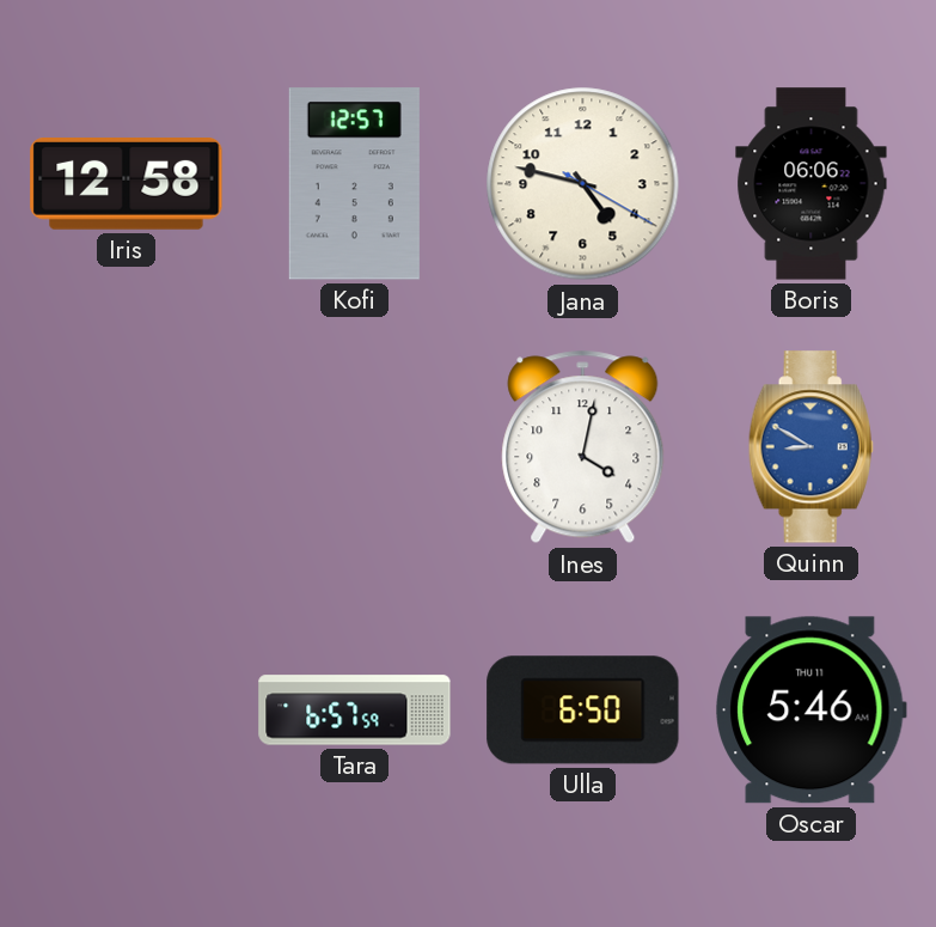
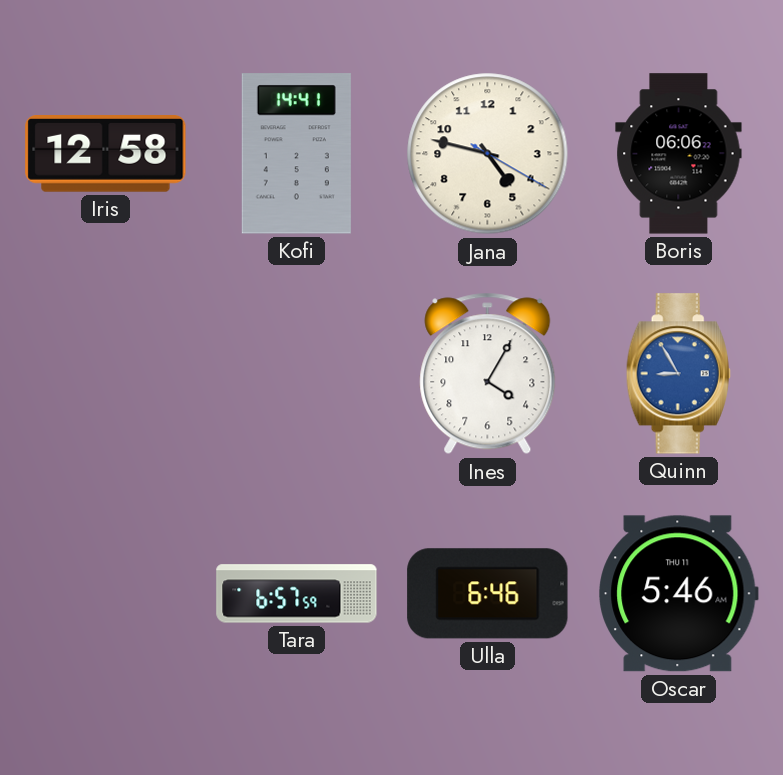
Kofi: 12:57 -> 14:41 (296, 154)
Ines: 4:02 -> 4:05 (488, 374)
Quinn: 8:50 -> 8:55 (678, 374)
Ulla: 6:50 -> 6:46 (488, 594)
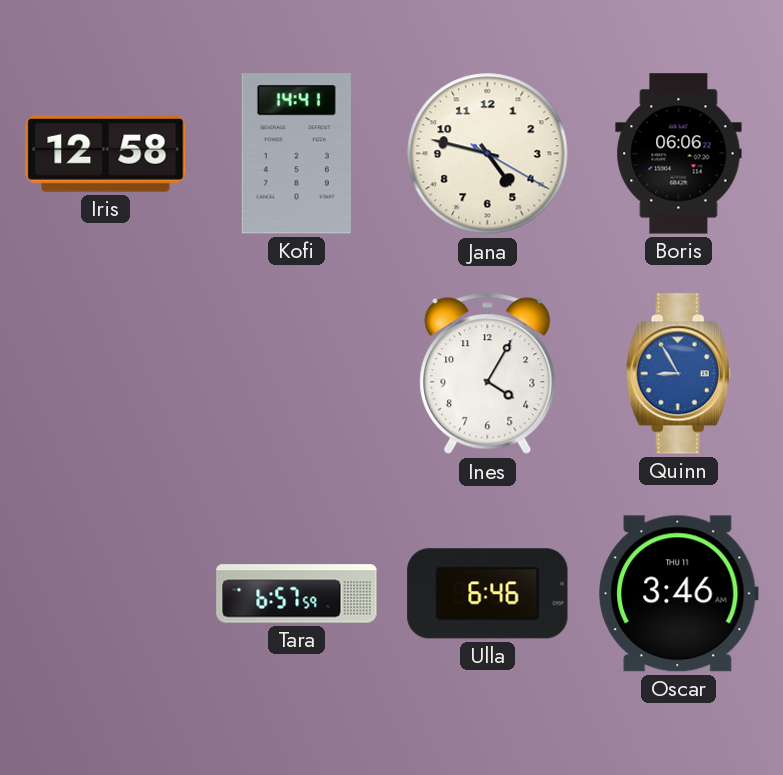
Oscar: 5:46 -> 3:46 (679, 594)
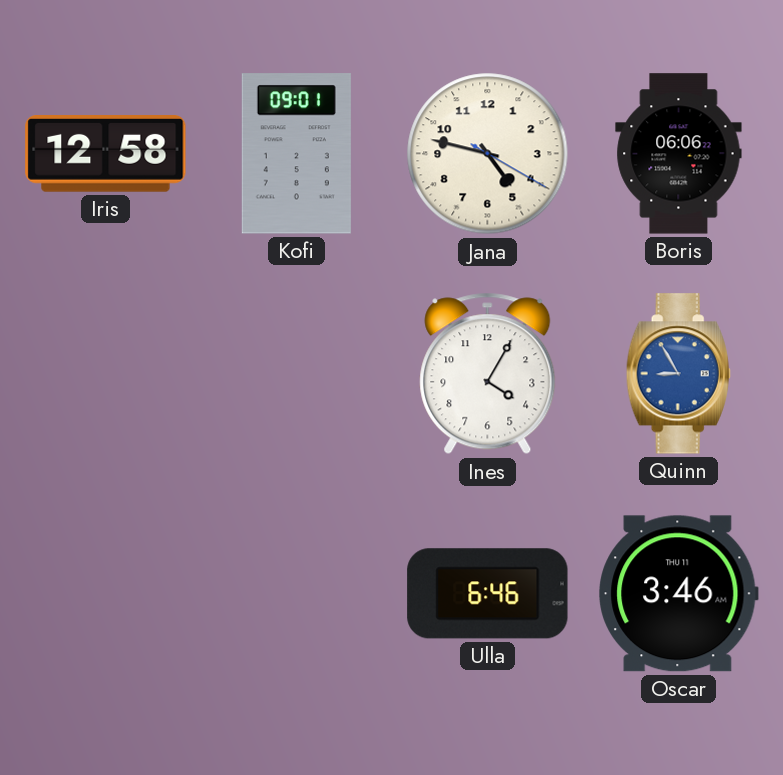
Kofi: 14:41 -> 09:01 (296, 154)
Tara: 6:57 -> none (297, 594)
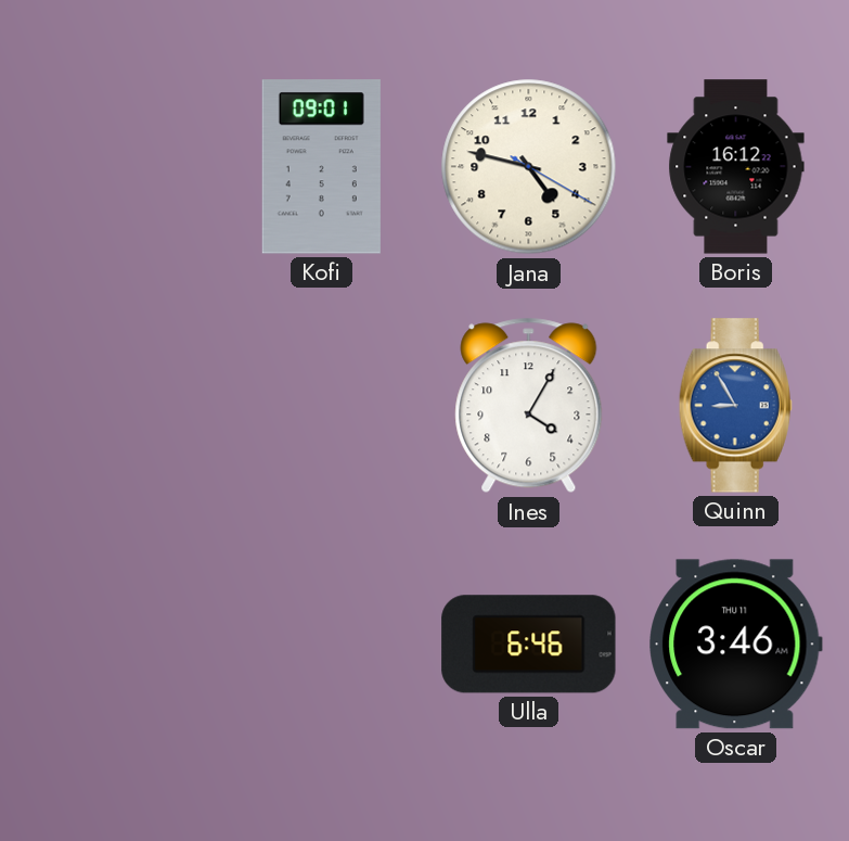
Iris: 12:58 -> none (106, 154)
Boris: 06:06 -> 16:12 (736, 167)
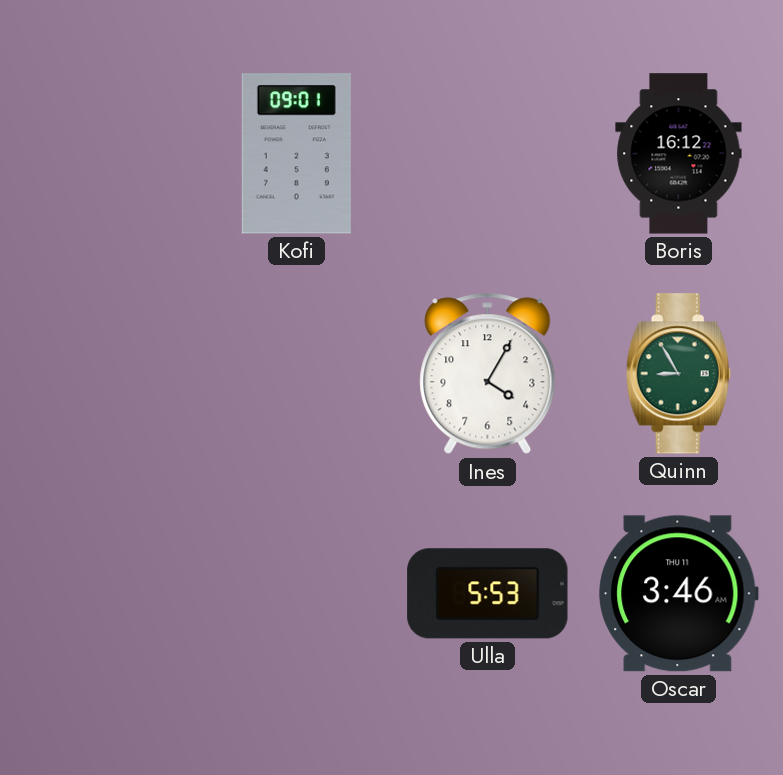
Jana: 4:47 -> none (529, 167)
Quinn dial: blue -> green (678, 374)
Ulla: 6:46 -> 5:53 (488, 594)
